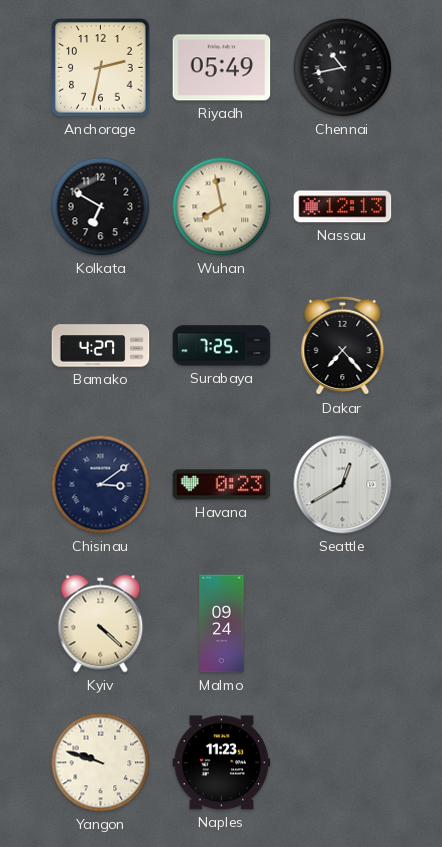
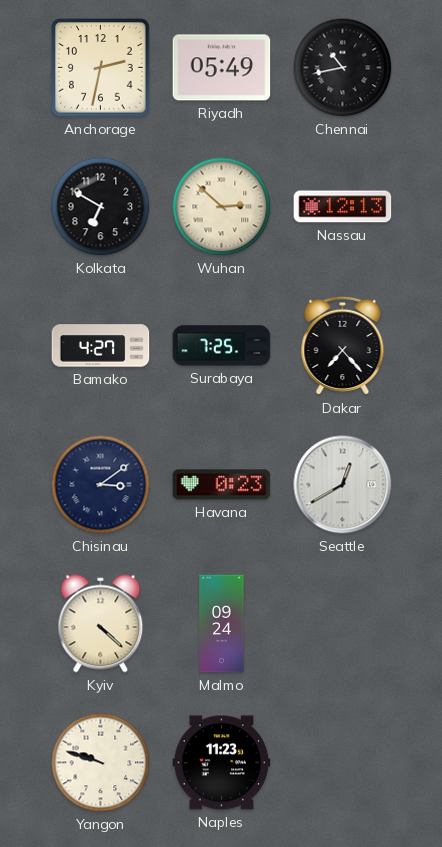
Wuhan: 7:58 -> 2:52 (222, 207)
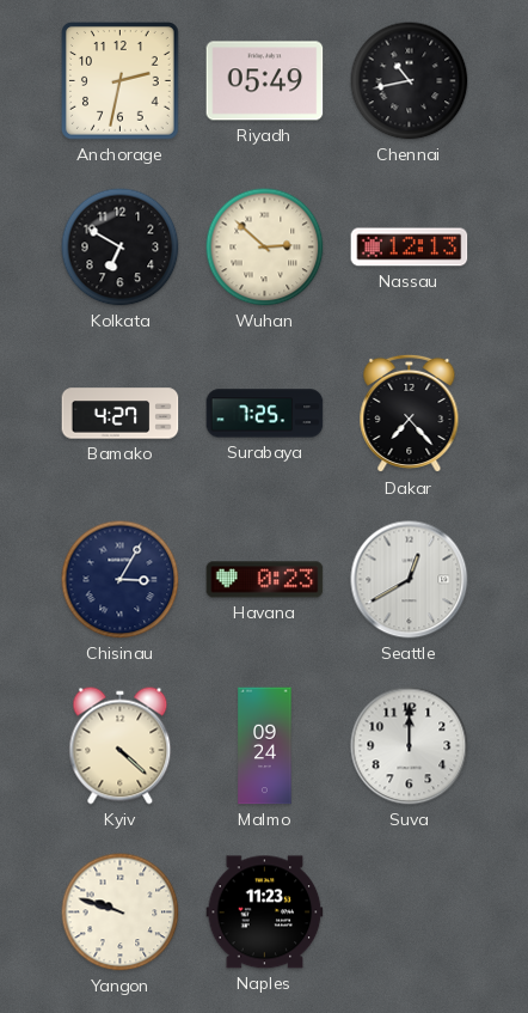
Chisinau: 3:09 -> 3:05 (121, 580)
Suva: none -> 12:00 (410, 746)
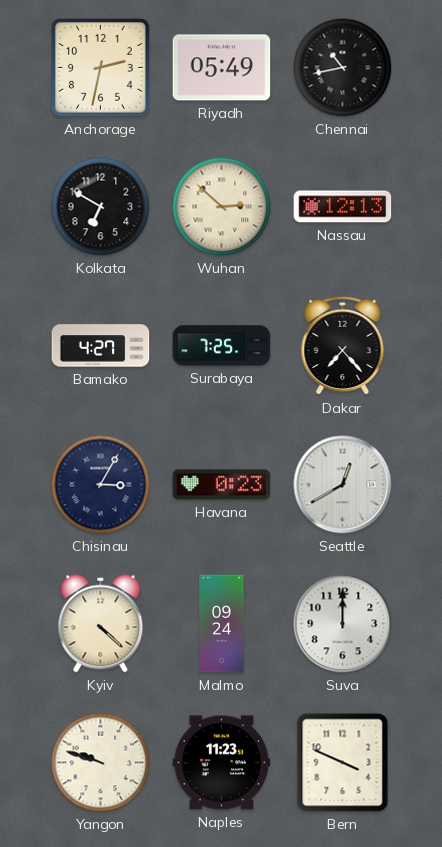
Bern: none -> 3:49 (343, 763)
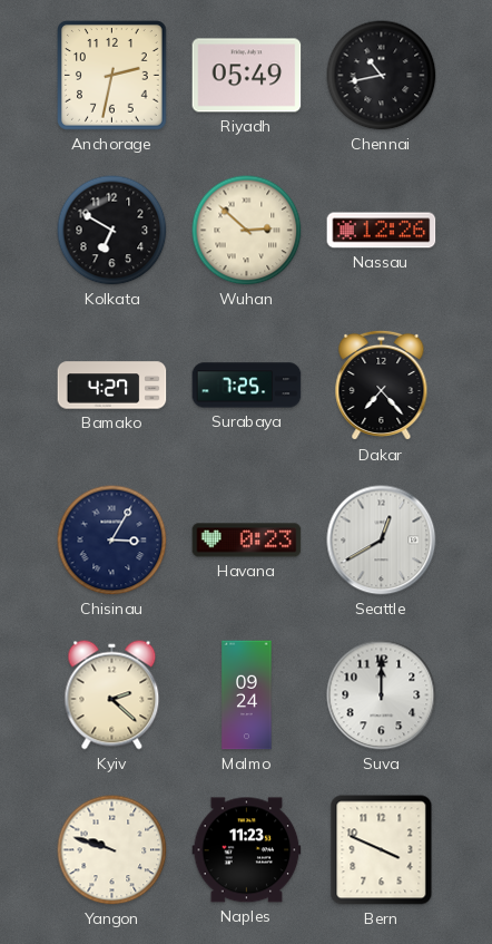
Nassau: 12:13 -> 12:26 (382, 231)
Kyiv: 4:22 -> 2:22 (112, 695)
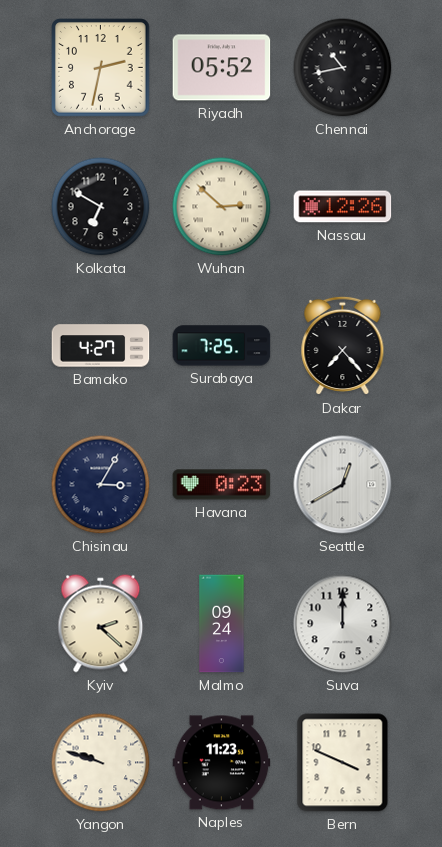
Riyadh: 05:49 -> 05:52 (222, 68)
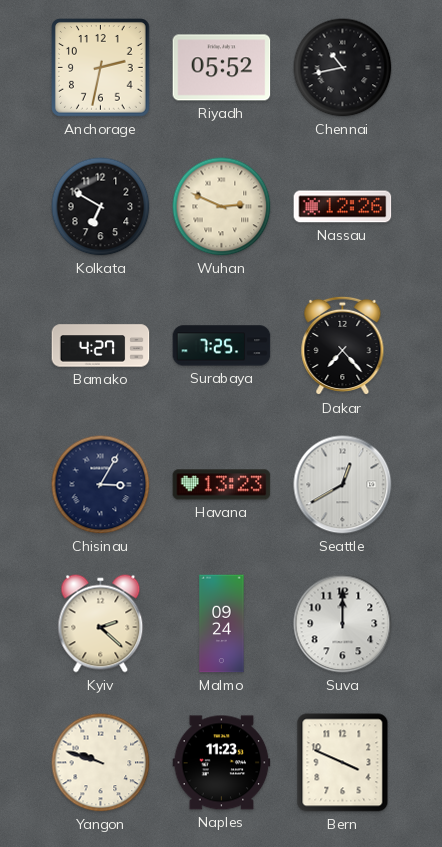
Wuhan: 2:52 -> 2:49 (222, 207)
Havana: 0:23 -> 13:23 (222, 485)
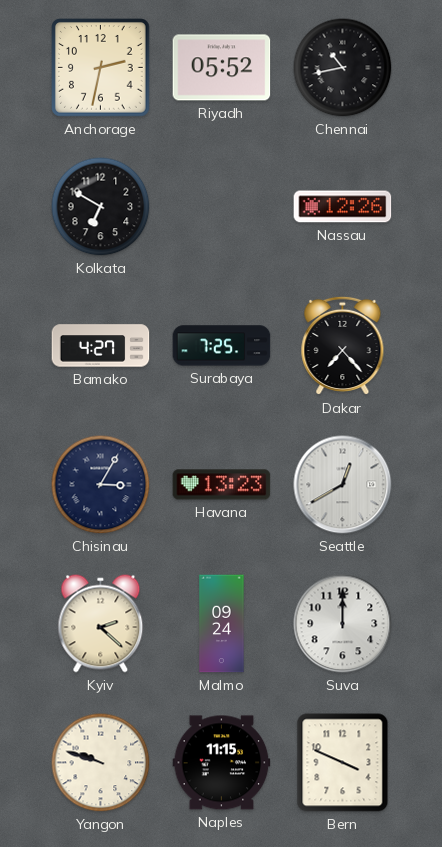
Wuhan: 2:49 -> none (222, 207)
Naples: 11:23 -> 11:15 (222, 763)
